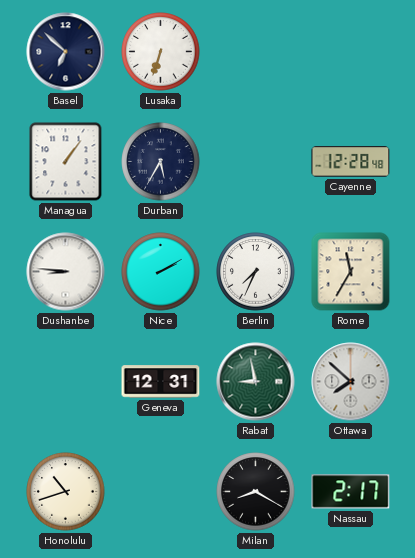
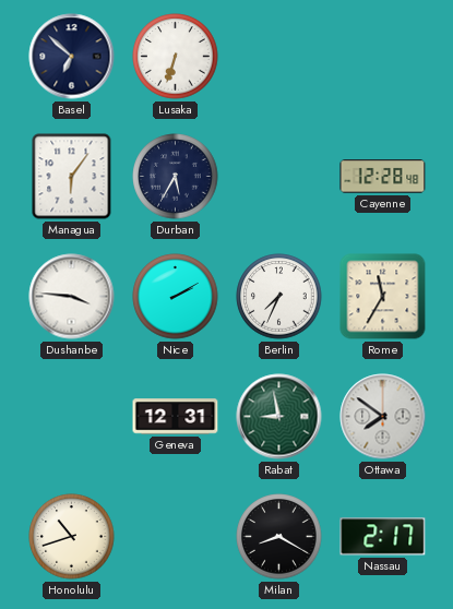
Managua: 1:06 -> 6:06 (72, 177)
Dushanbe: 8:46 -> 3:46 (72, 297)
Ottawa: 7:52 -> 7:51 (383, 417)
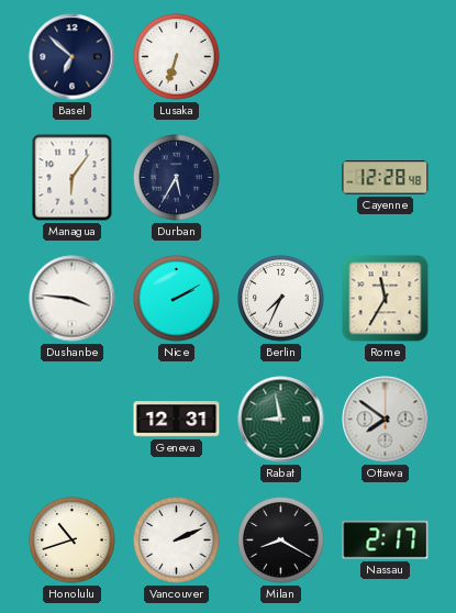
Vancouver: none -> 2:11 (177, 540)
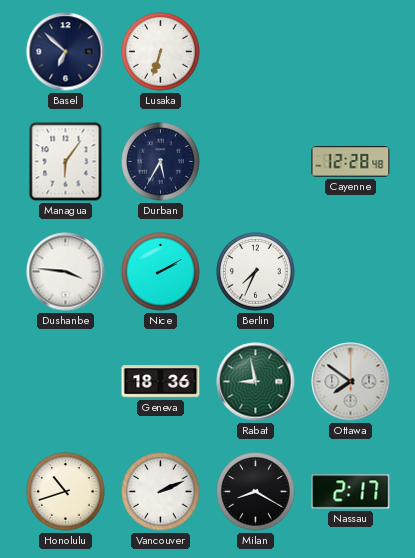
Rome: 11:35 -> none (386, 299)
Geneva: 12:31 -> 18:36 (161, 382)
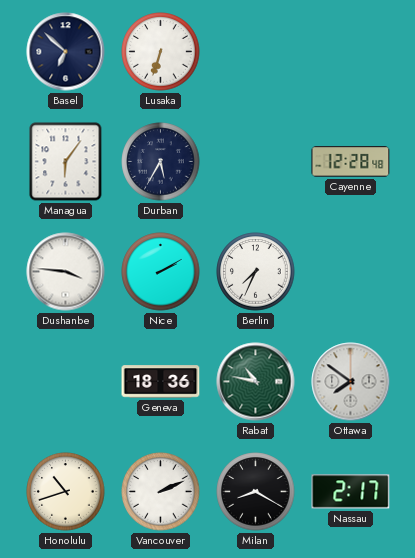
Rabat: 8:58 -> 10:47 (256, 382)
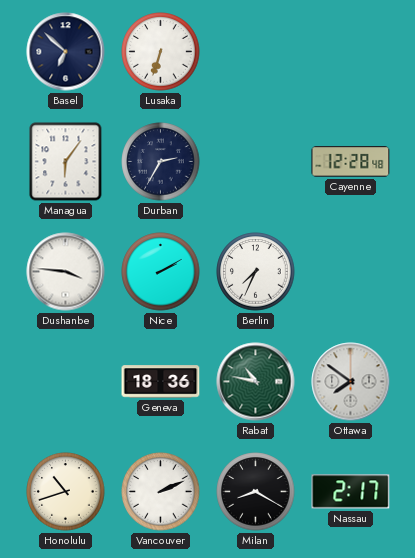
Durban: 5:35 -> 2:35 (161, 162)
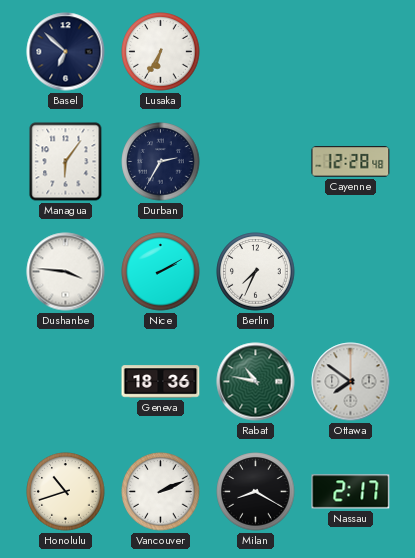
Lusaka: 6:33 -> 6:35 (161, 52)
